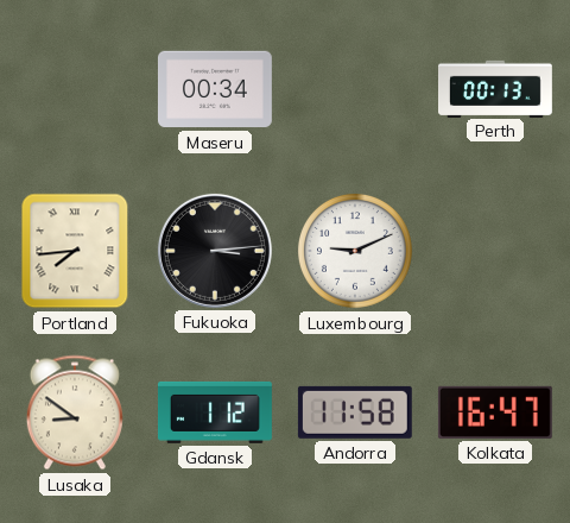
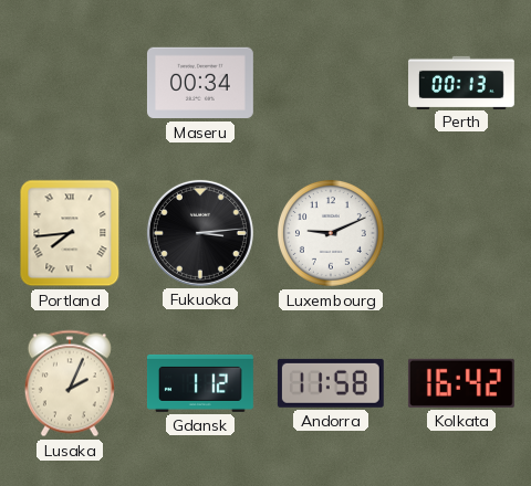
Lusaka: 8:51 -> 2:04 (70, 383)
Kolkata: 16:47 -> 16:42 (461, 383)
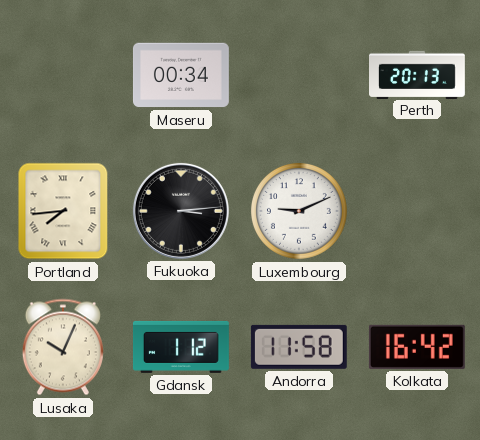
Perth: 00:13 -> 20:13 (418, 74)
Lusaka: 2:04 -> 10:04 (63, 347)
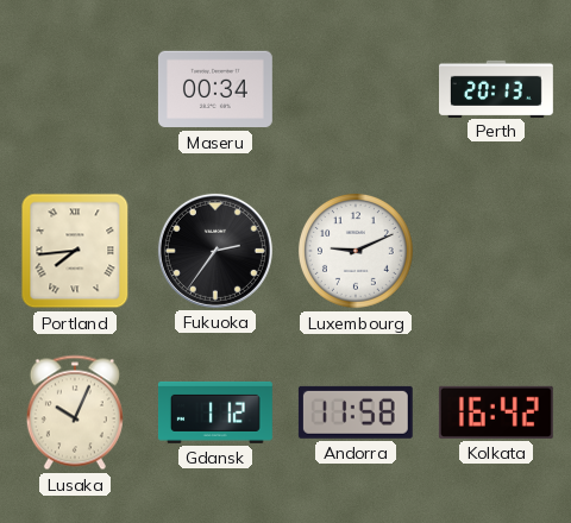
Fukuoka: 3:14 -> 2:36 (215, 251)
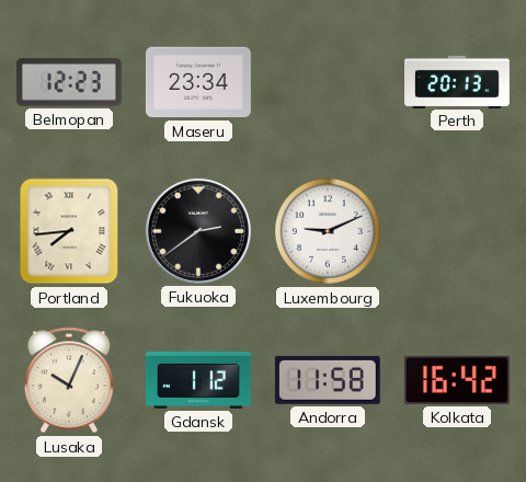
Belmopan: none -> 12:23 (69, 82)
Maseru: 00:34 -> 23:34 (198, 82)
Fukuoka: 2:36 -> 2:39 (198, 231)
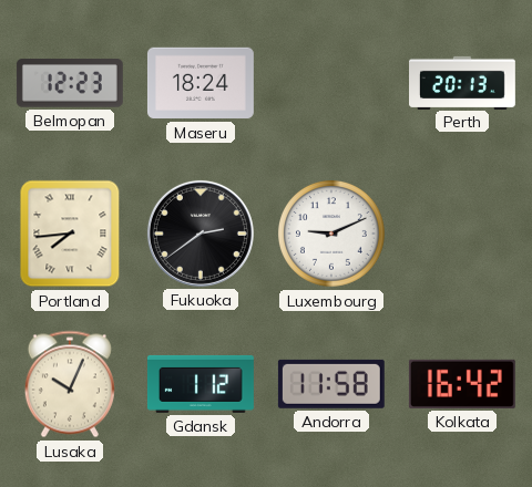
Maseru: 23:34 -> 18:24 (201, 83)
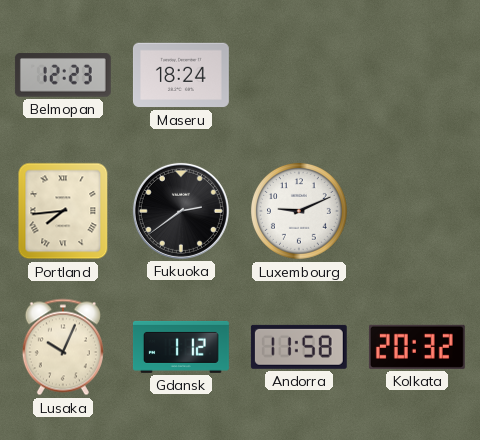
Perth: 20:13 -> none (463, 82)
Kolkata: 16:42 -> 20:32 (417, 347)
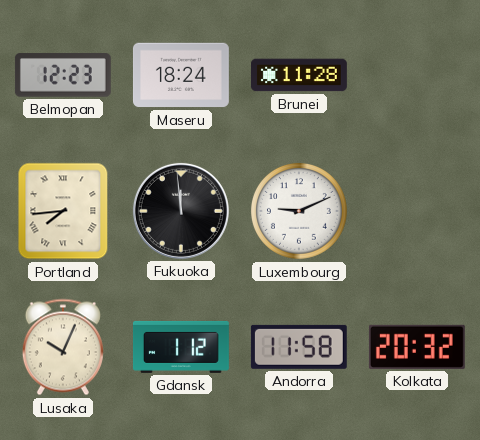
Brunei: none -> 11:28 (299, 75)
Fukuoka: 2:39 -> 11:59 (181, 211)
